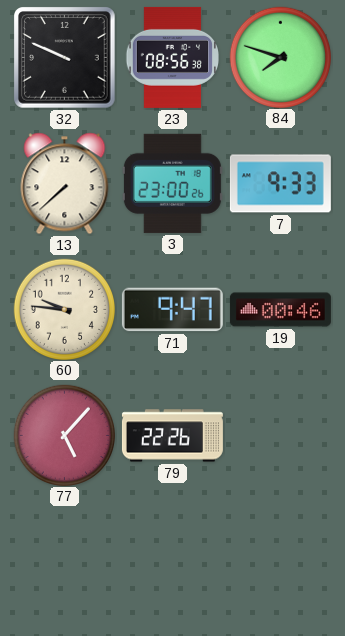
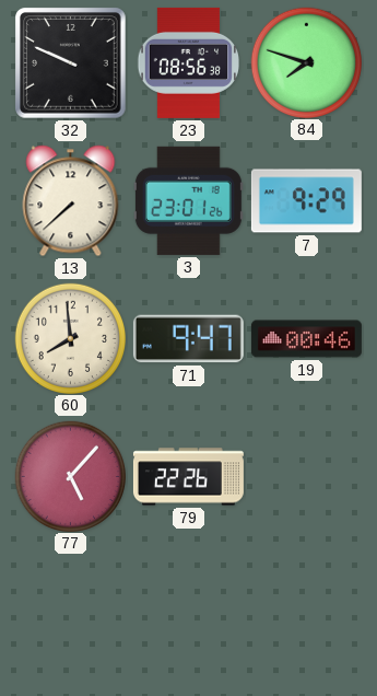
3: 23:00 -> 23:01 (188, 200)
7: 9:33 -> 9:29 (306, 201)
60: 9:46 -> 7:59 (70, 338)
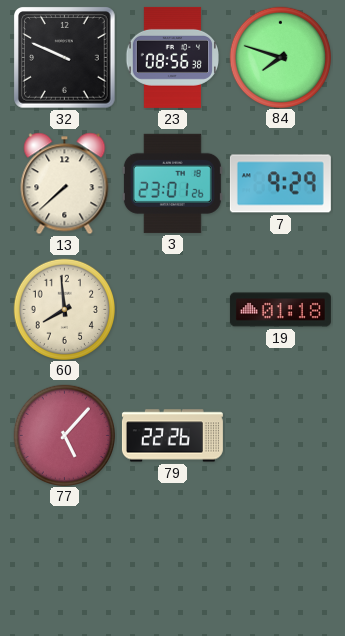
71: 9:47 -> none (188, 339)
19: 00:46 -> 01:18 (280, 310)
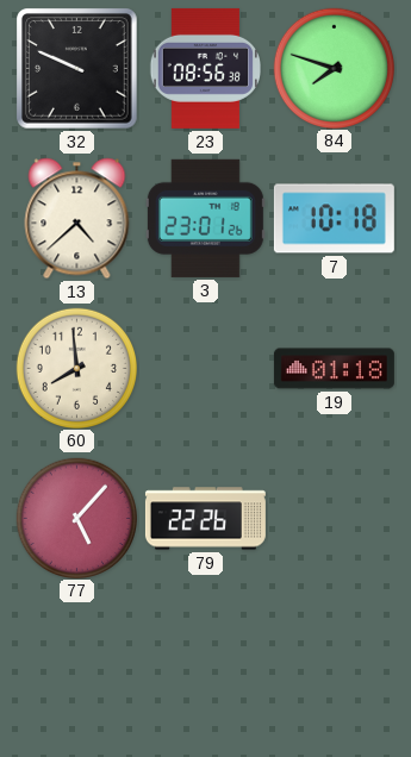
13: 7:38 -> 4:38 (77, 219)
7: 9:29 -> 10:18 (334, 219)
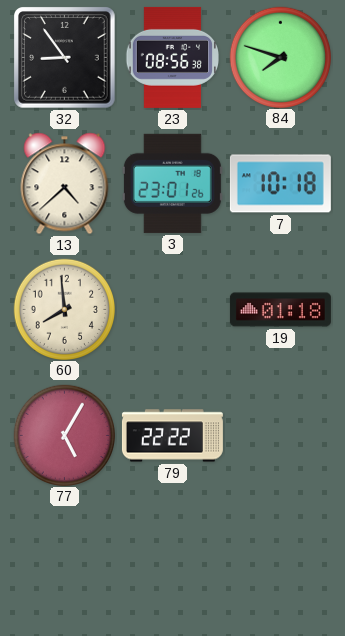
32: 9:49 -> 8:54 (65, 58)
77: 5:07 -> 5:05 (64, 435)
79: 22:26 -> 22:22 (172, 436)
